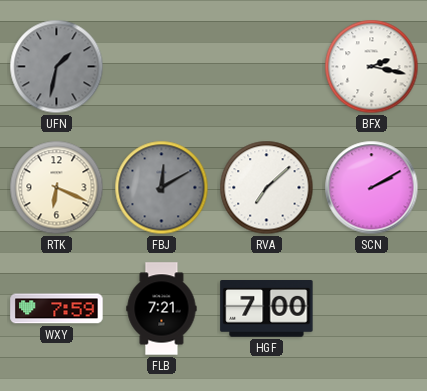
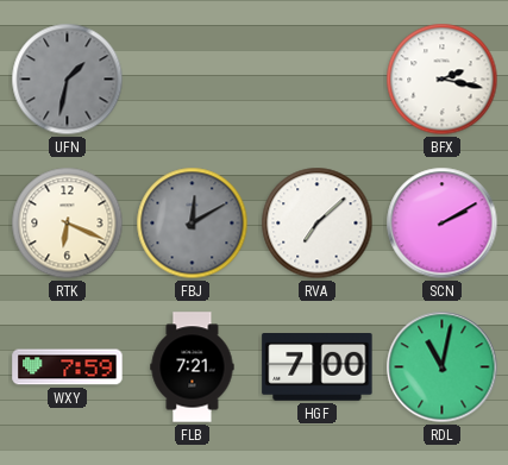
RDL: none -> 11:02 (443, 367)
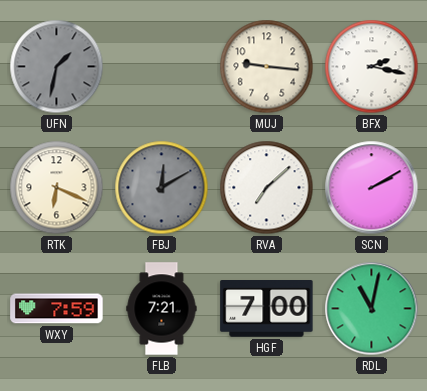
MUJ: none -> 9:16 (267, 67)
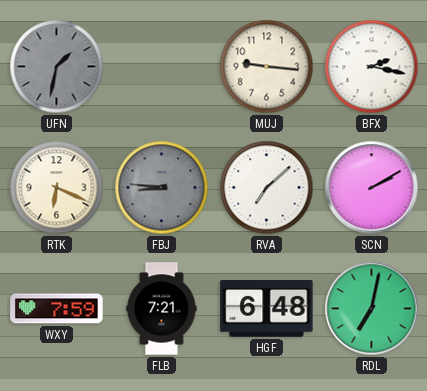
FBJ: 12:10 -> 8:46 (162, 188)
HGF: 7:00 -> 6:48 (267, 309)
RDL: 11:02 -> 7:02 (372, 309)
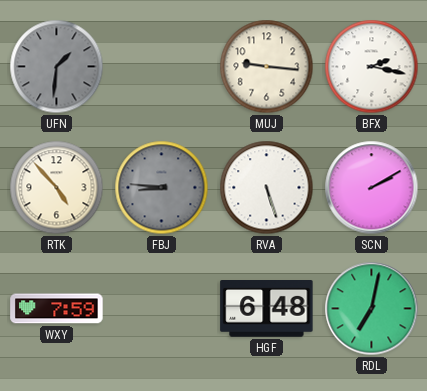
UFN: 1:32 -> 1:31 (57, 67)
RTK: 6:19 -> 4:53 (57, 188)
RVA: 7:08 -> 5:27 (267, 188)
FLB: 7:21 -> none (162, 309)
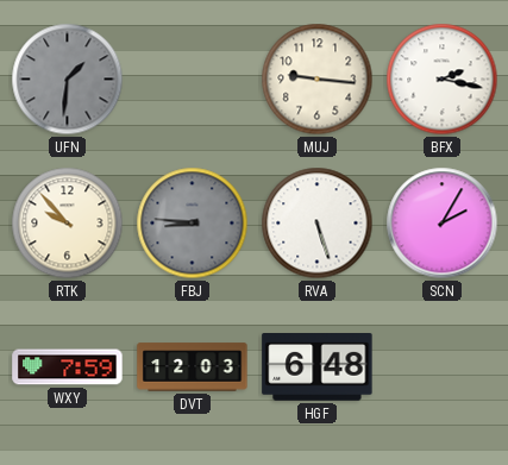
RTK: 4:53 -> 9:53 (68, 224)
SCN: 2:10 -> 2:05 (443, 224)
DVT: none -> 12:03 (193, 367)
RDL: 7:02 -> none (372, 309)
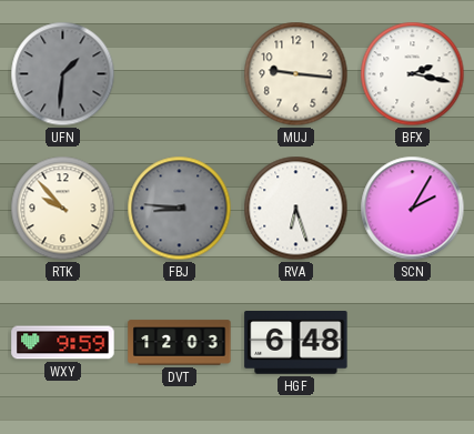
RVA: 5:27 -> 6:27 (296, 209)
WXY: 7:59 -> 9:59 (63, 343)
